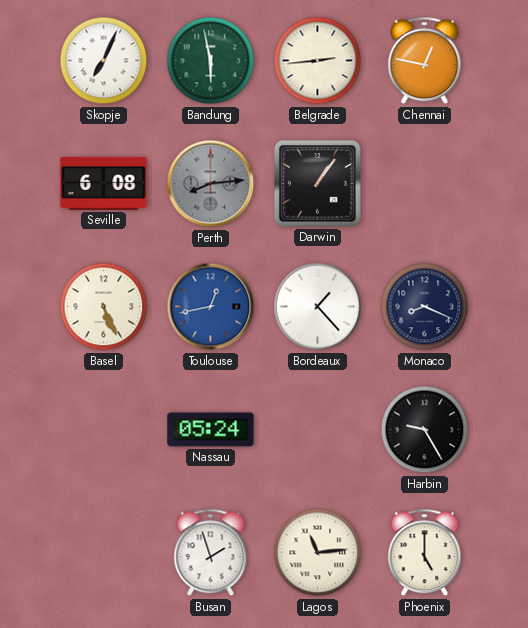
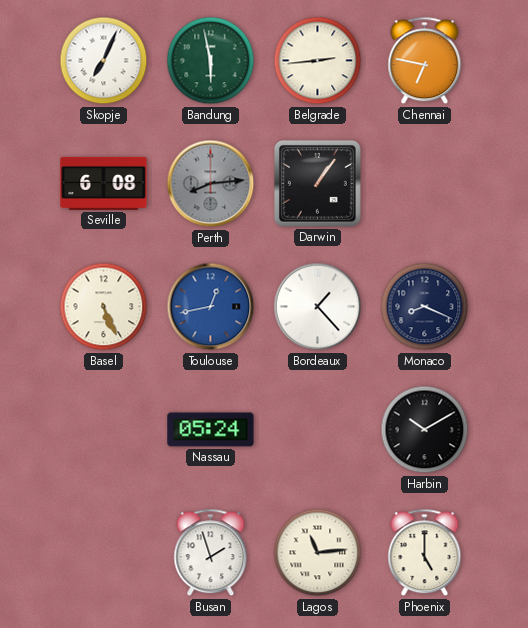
Chennai: 12:47 -> 6:47 (425, 61)
Harbin: 9:25 -> 10:10 (425, 430)
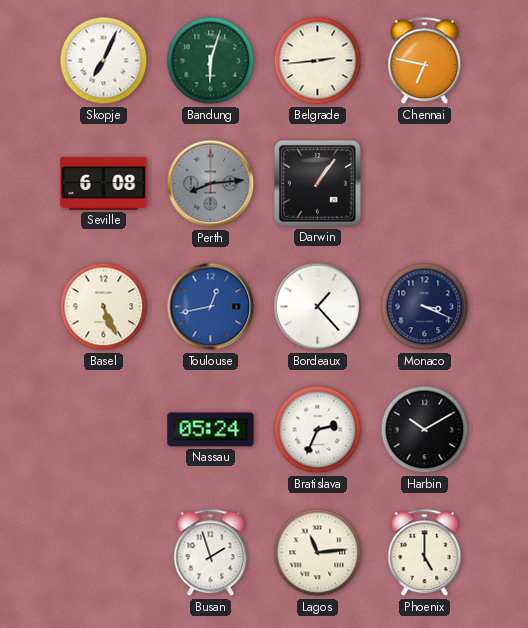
Bandung: 5:58 -> 6:03 (211, 61)
Monaco: 8:19 -> 3:19 (425, 307)
Bratislava: none -> 2:34 (318, 430)
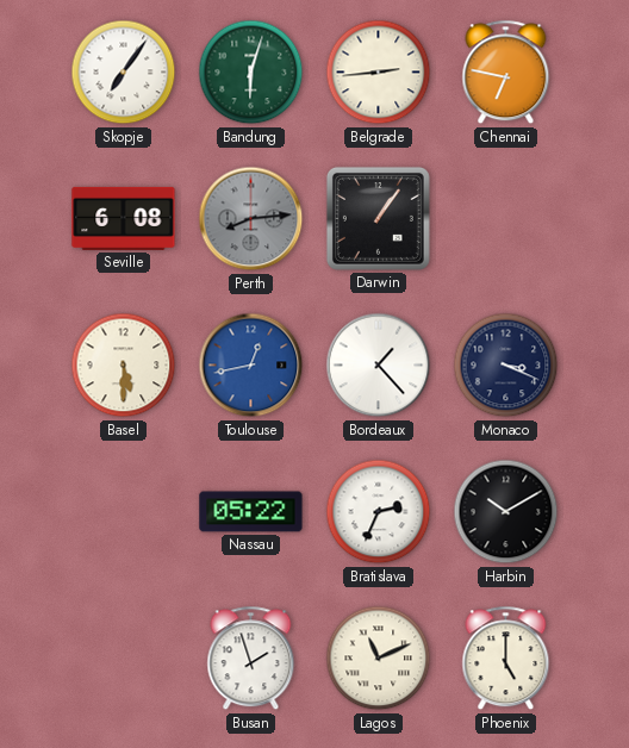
Skopje: 7:04 -> 7:06 (124, 73)
Basel: 5:26 -> 5:30 (124, 366)
Nassau: 05:24 -> 05:22 (251, 512)
Lagos: 11:14 -> 11:11 (379, 659)
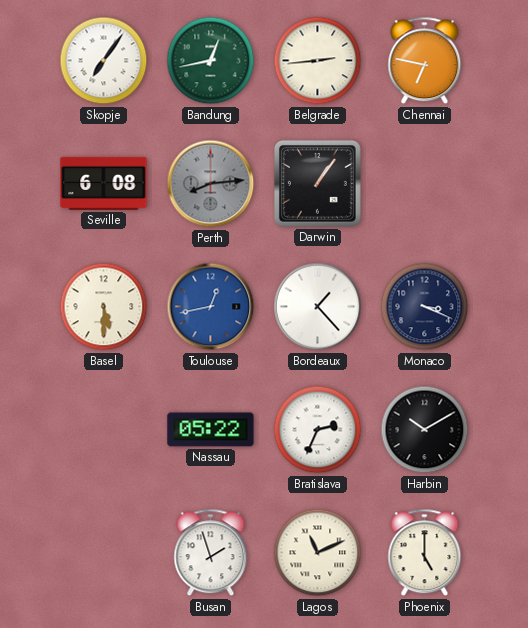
Bandung: 6:03 -> 12:43 (211, 61)
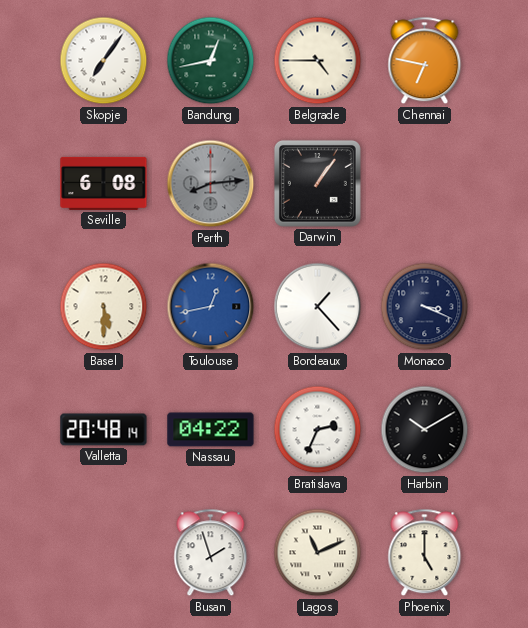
Belgrade: 2:44 -> 4:45 (318, 61)
Valletta: none -> 20:48 (104, 430)
Nassau: 05:22 -> 04:22 (211, 430)
